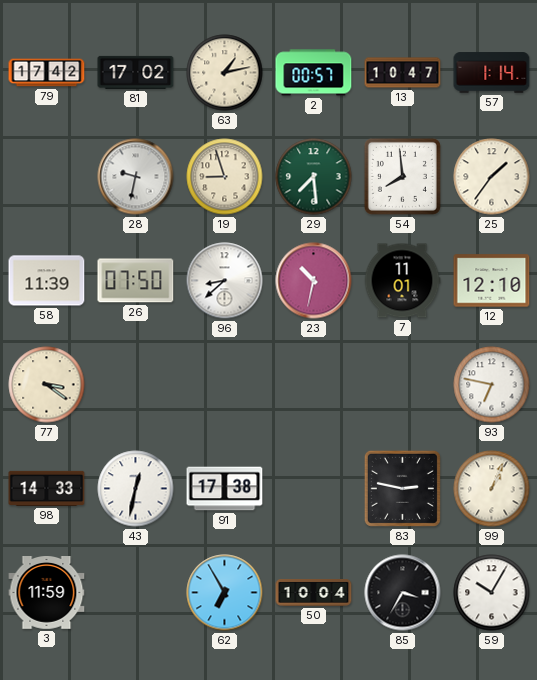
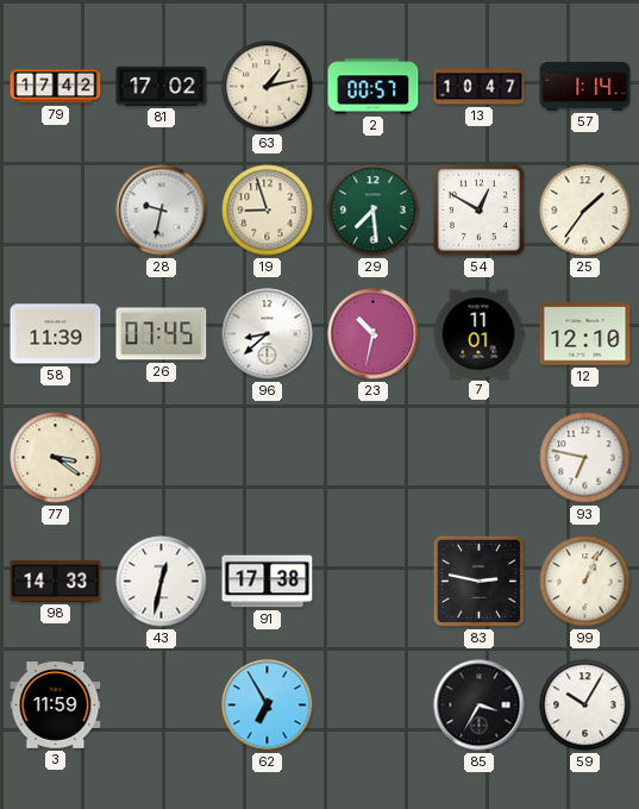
54: 7:59 -> 12:50 (478, 209)
26: 07:50 -> 07:45 (162, 334)
50: 10:04 -> none (314, 593)
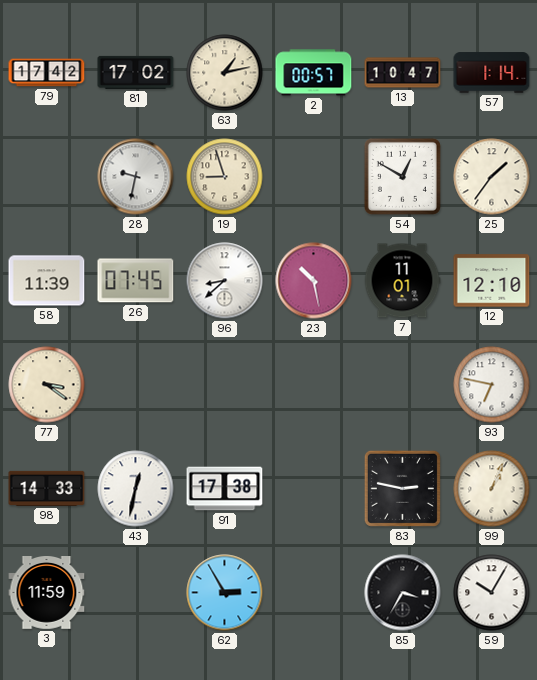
29: 7:29 -> none (374, 211)
23: 10:32 -> 10:28 (314, 281)
62: 6:55 -> 2:55 (225, 593)
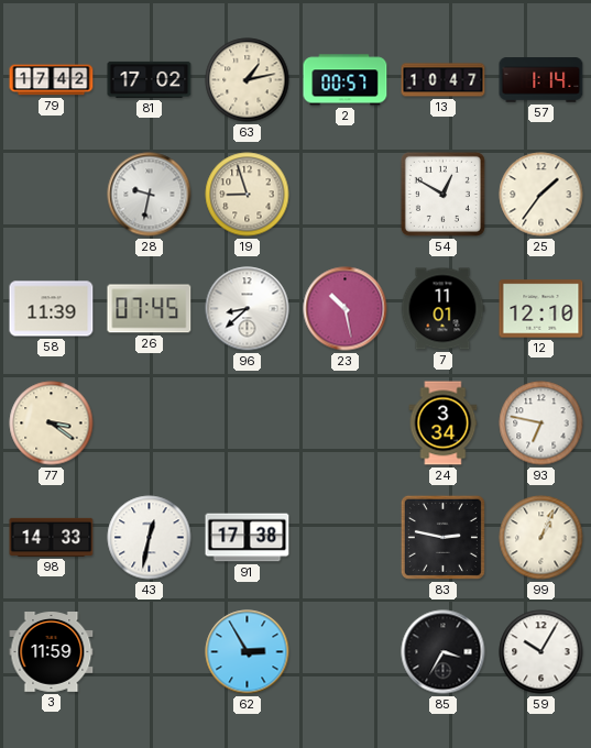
24: none -> 3:34 (444, 424)
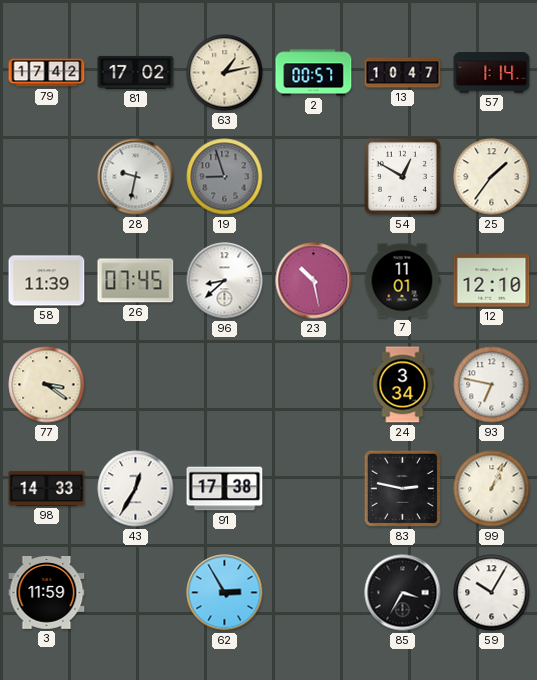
19 dial: cream -> grey (225, 177)
43: 12:32 -> 12:35 (136, 489)
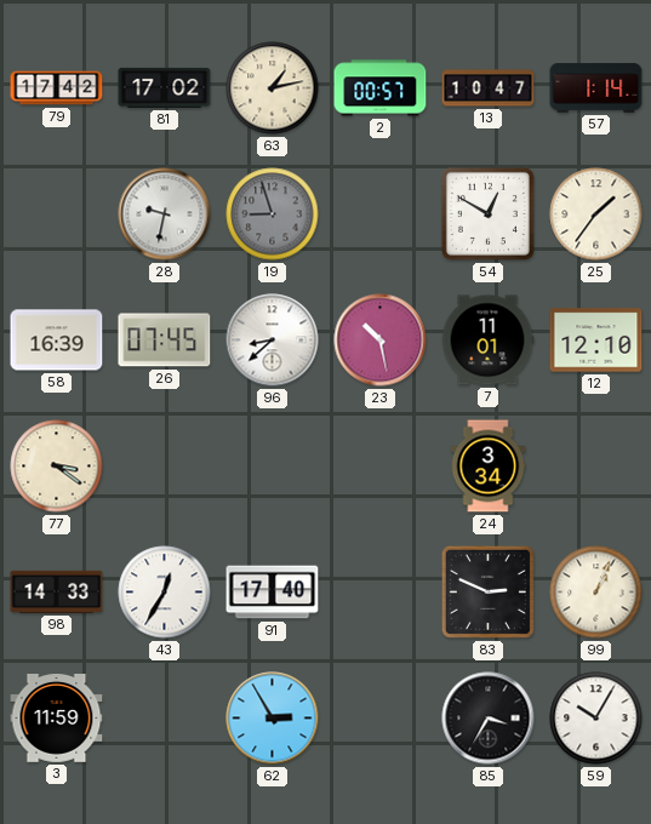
58: 11:39 -> 16:39 (57, 341)
93: 6:47 -> none (492, 385)
91: 17:38 -> 17:40 (273, 593)
83: 2:47 -> 2:49 (487, 591)
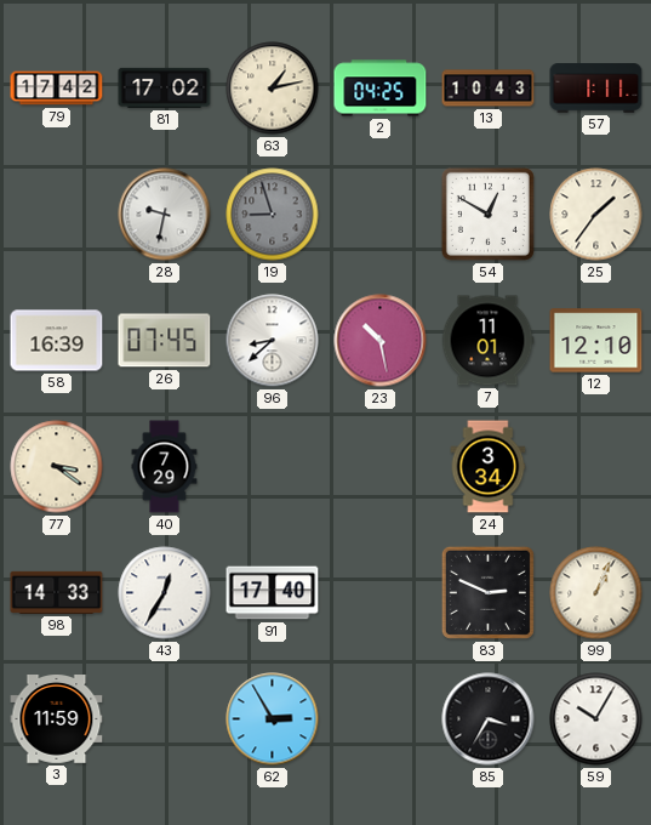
2: 00:57 -> 04:25 (381, 89)
13: 10:47 -> 10:43 (489, 89)
57: 1:14 -> 1:11 (596, 89)
40: none -> 7:29 (165, 467)
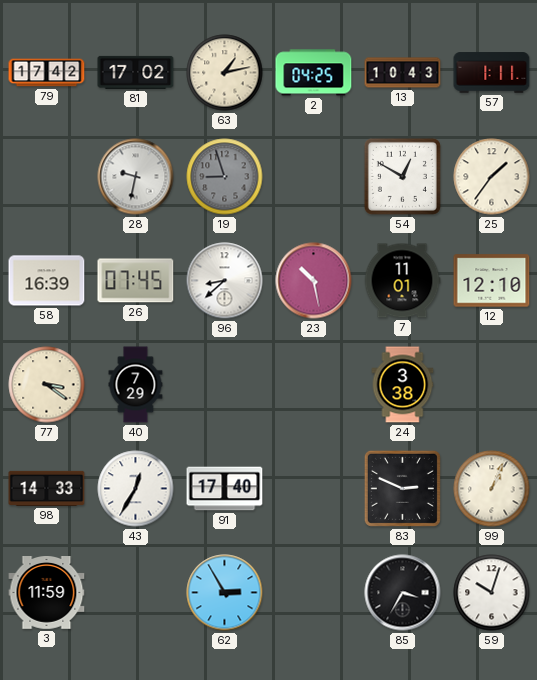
24: 3:34 -> 3:38 (403, 385)
59: 10:05 -> 10:03 (492, 593)
